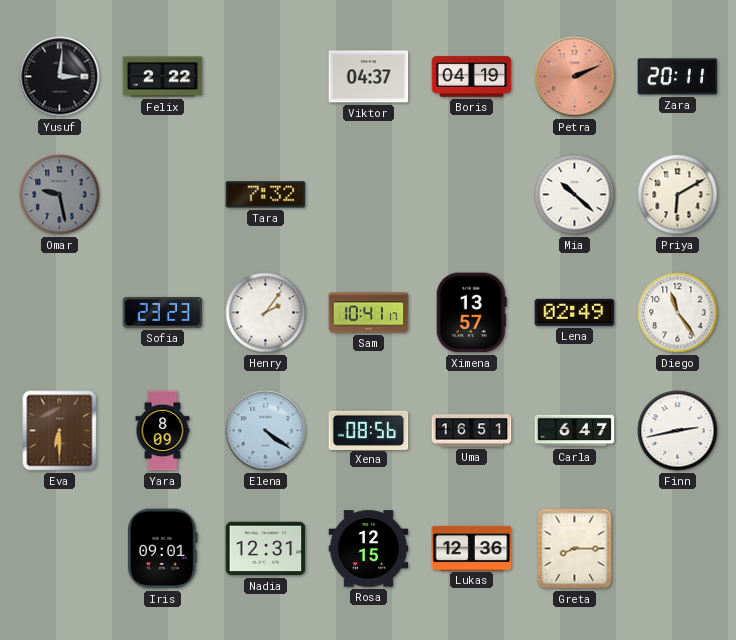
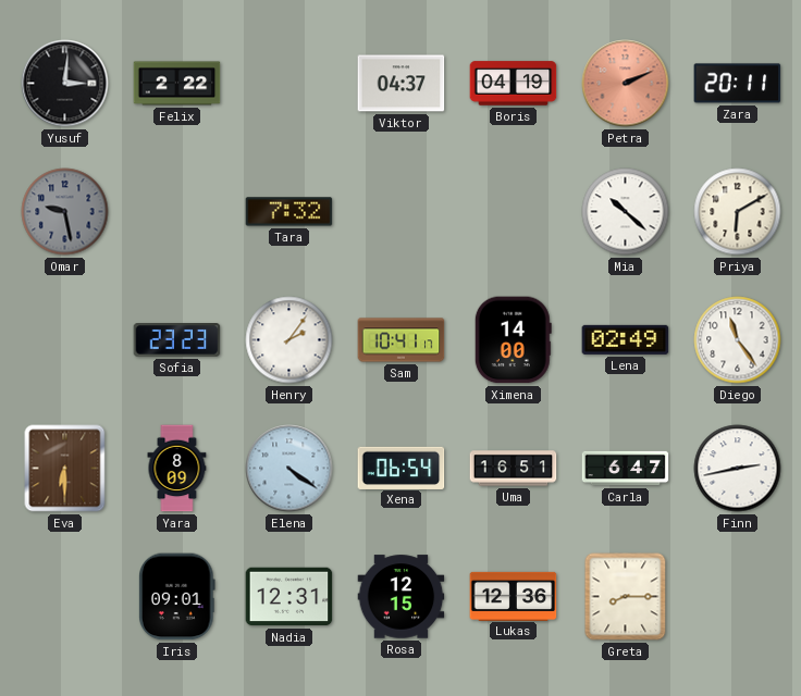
Ximena: 13:57 -> 14:00 (513, 340)
Xena: 08:56 -> 06:54 (402, 468)
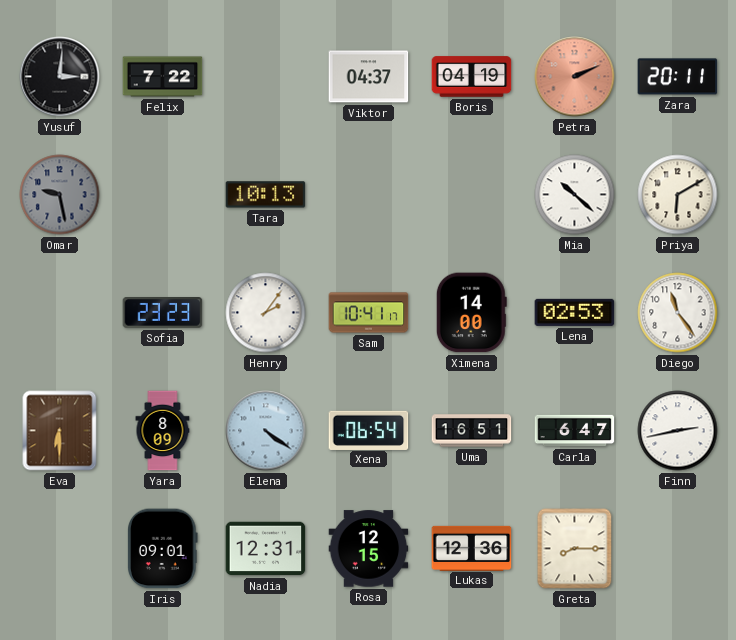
Felix: 2:22 -> 7:22 (163, 77)
Tara: 7:32 -> 10:13 (266, 195)
Lena: 02:49 -> 02:53 (575, 312)
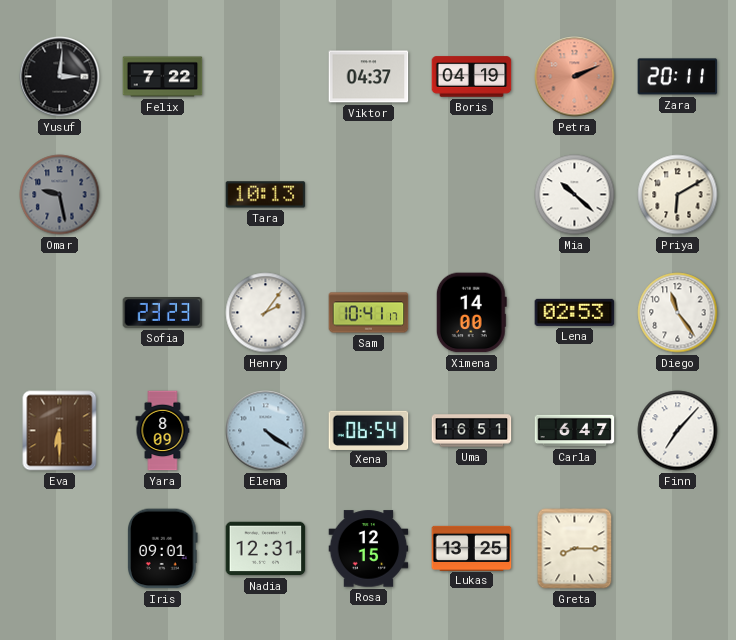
Finn: 2:43 -> 7:07 (678, 431)
Lukas: 12:36 -> 13:25 (472, 548)
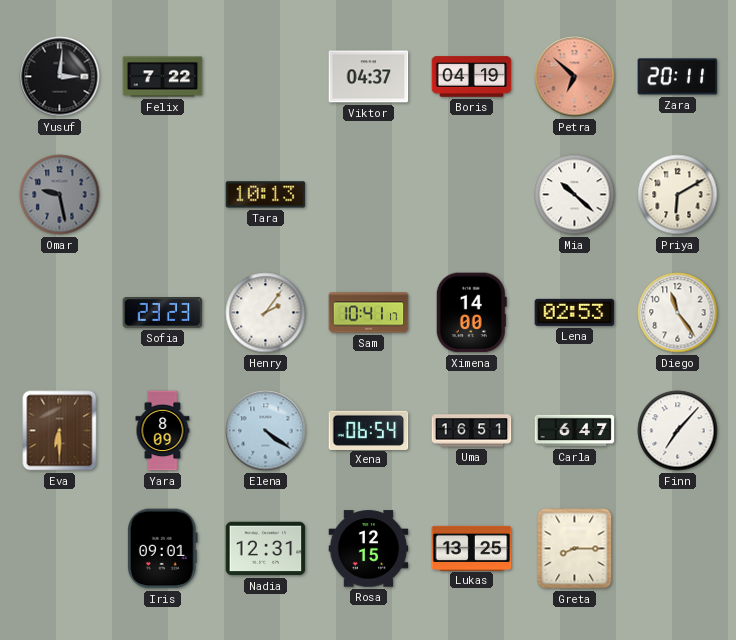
Petra: 2:11 -> 6:52 (575, 77)
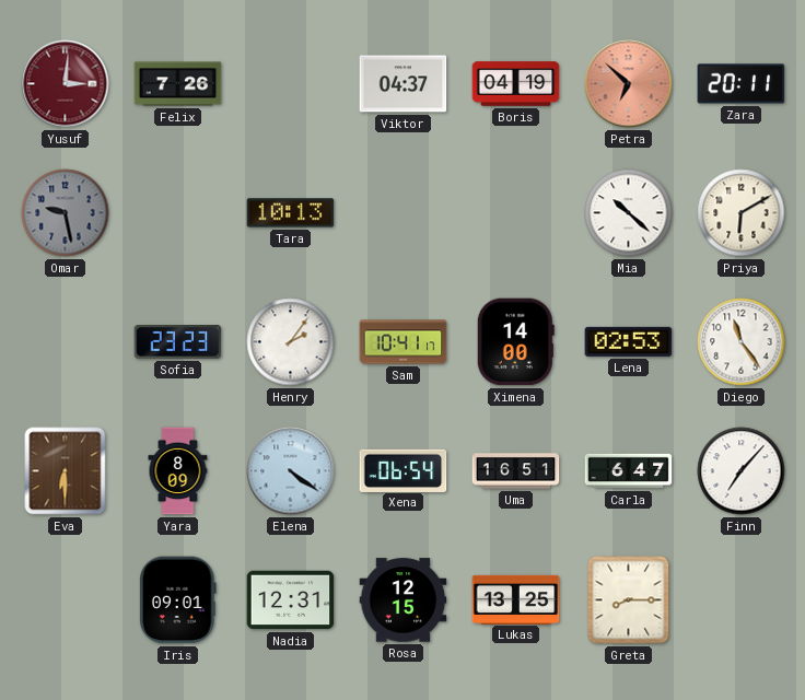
Yusuf dial: black -> burgundy (66, 84)
Felix: 7:22 -> 7:26 (178, 84)
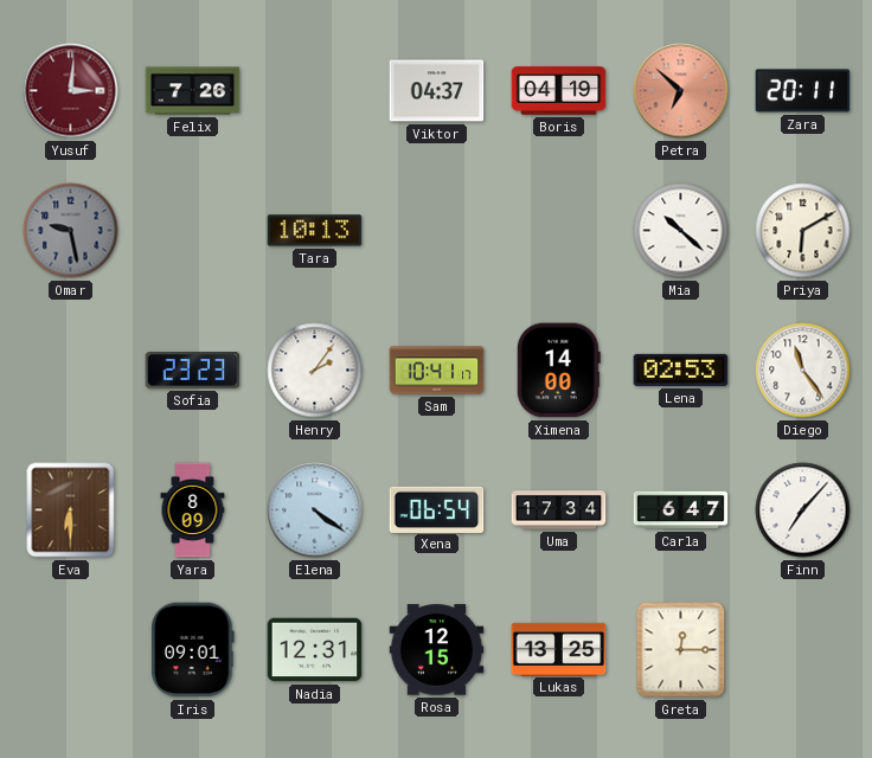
Uma: 16:51 -> 17:34 (559, 510)
Greta: 8:15 -> 12:15 (681, 650)
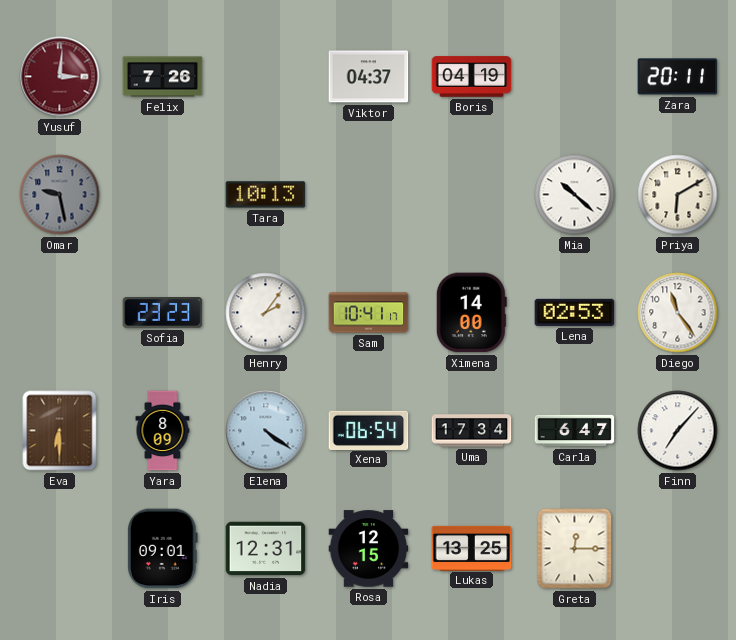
Petra: 6:52 -> none (681, 91)
